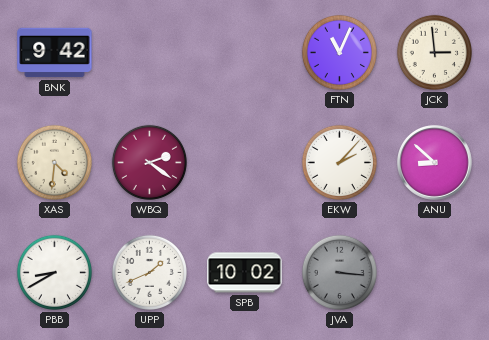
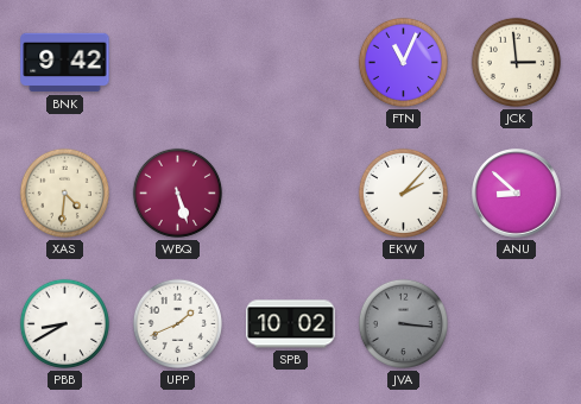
WBQ: 2:21 -> 5:27 (177, 192)
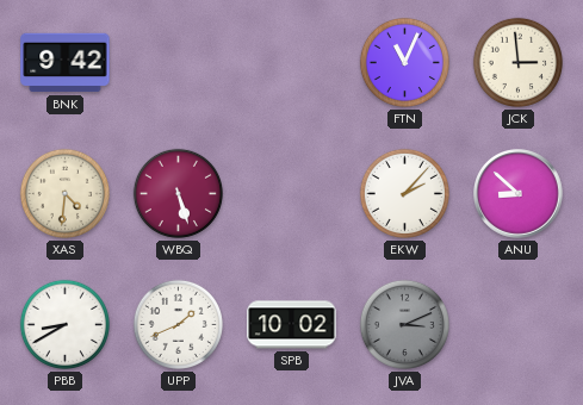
JVA: 3:16 -> 3:11 (404, 324)
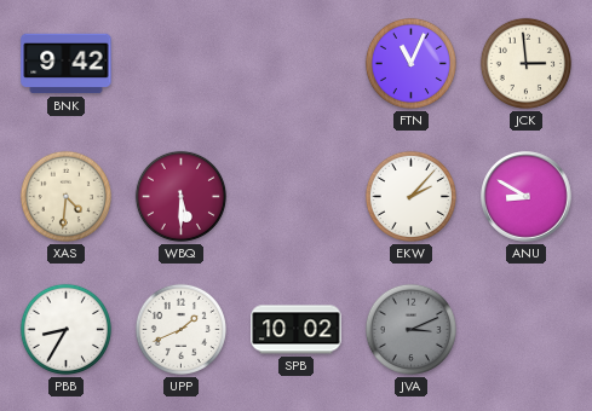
WBQ: 5:27 -> 5:30 (180, 196)
ANU: 8:52 -> 8:50 (527, 197)
PBB: 8:40 -> 8:35 (65, 329)
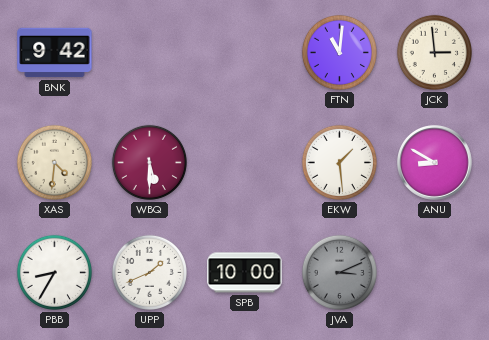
FTN: 11:04 -> 11:01 (339, 52)
EKW: 2:07 -> 1:29 (339, 162)
SPB: 10:02 -> 10:00 (245, 273)
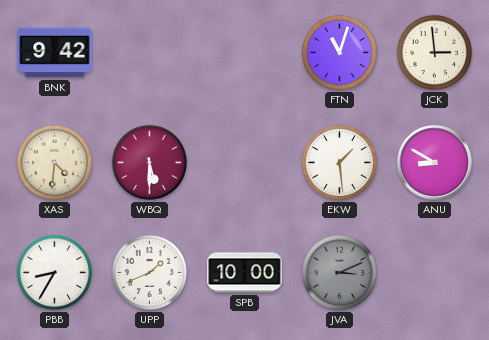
FTN: 11:01 -> 11:03 (339, 52)
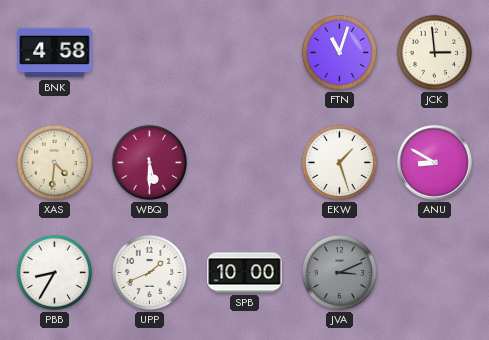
BNK: 9:42 -> 4:58 (55, 53)
EKW: 1:29 -> 1:27 (339, 162)
